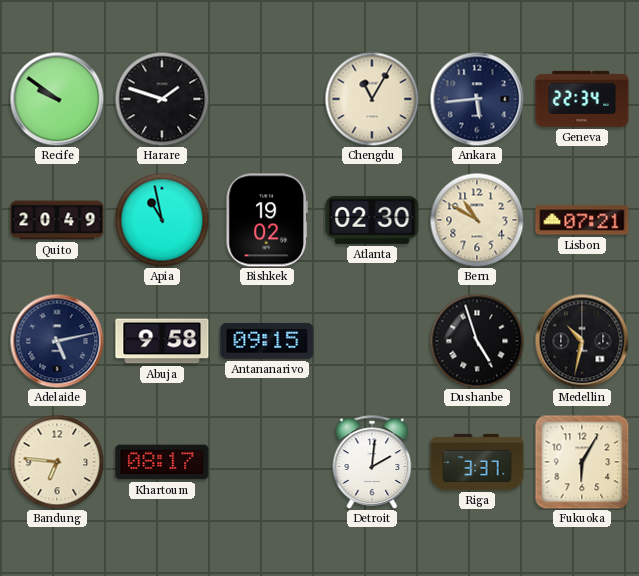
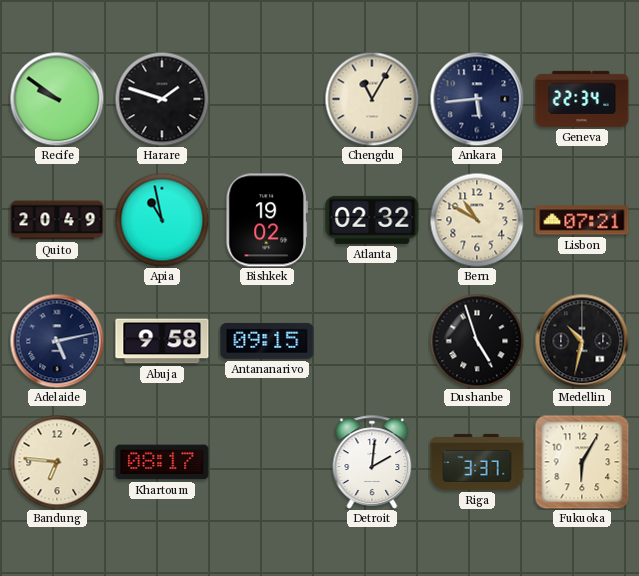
Atlanta: 02:30 -> 02:32 (372, 220)
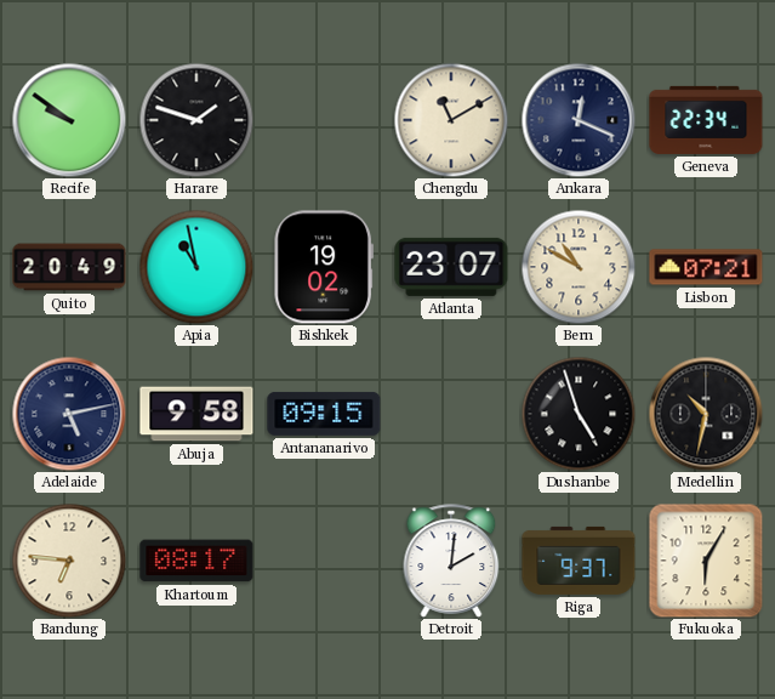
Chengdu: 11:05 -> 11:10 (451, 120)
Ankara: 5:44 -> 12:19 (579, 120)
Atlanta: 02:32 -> 23:07 (451, 267)
Riga: 3:37 -> 9:37 (579, 561)
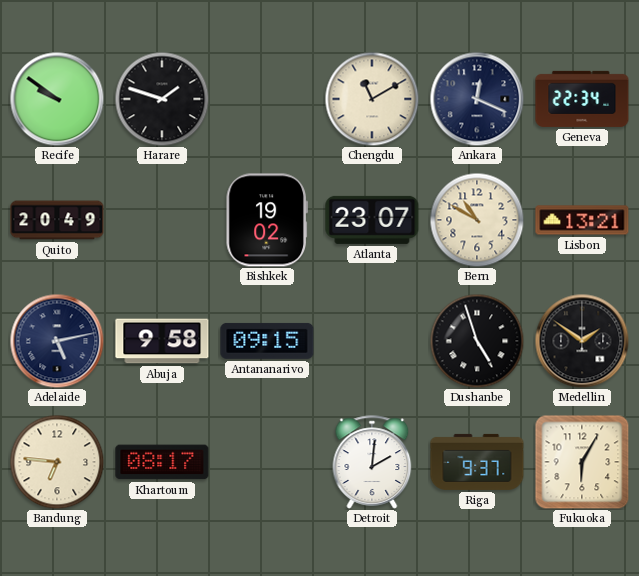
Apia: 10:58 -> none (196, 267)
Lisbon: 07:21 -> 13:21 (582, 220)
Medellin: 10:32 -> 1:51 (582, 341)
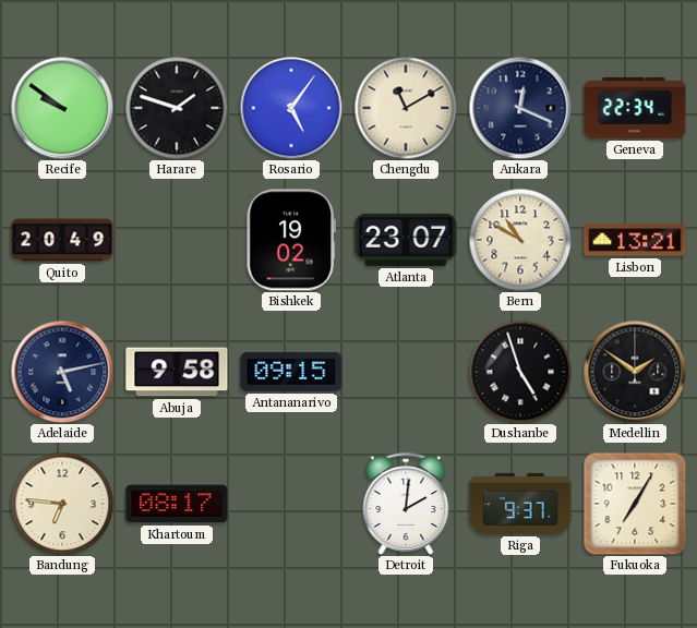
Rosario: none -> 5:06 (291, 108)
Fukuoka: 6:05 -> 7:05 (635, 504)
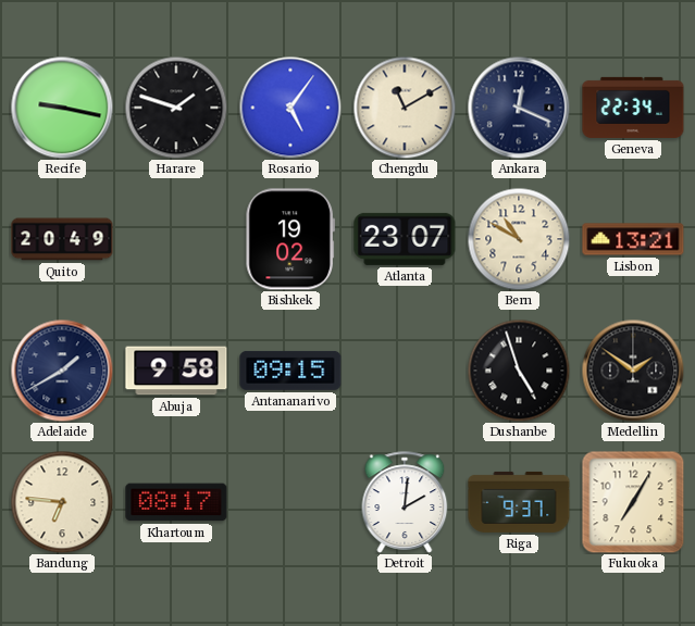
Recife: 9:51 -> 9:17 (62, 108)
Adelaide: 5:13 -> 1:40 (62, 371)
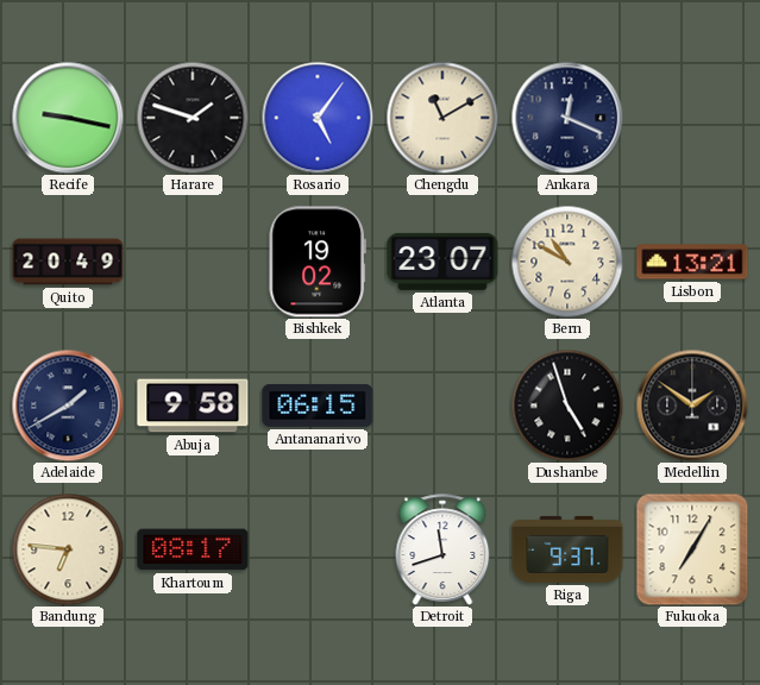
Geneva: 22:34 -> none (633, 108)
Antananarivo: 09:15 -> 06:15 (318, 406)
Detroit: 2:01 -> 11:42 (442, 549)
